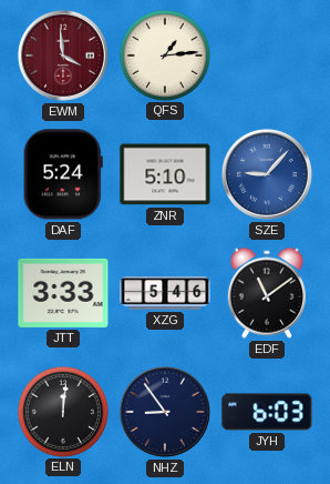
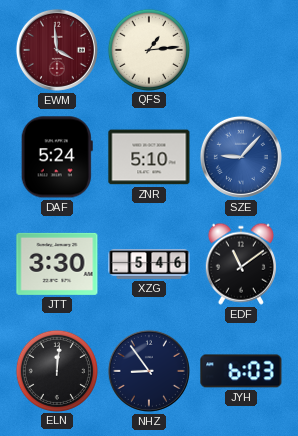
JTT: 3:33 -> 3:30 (57, 264)
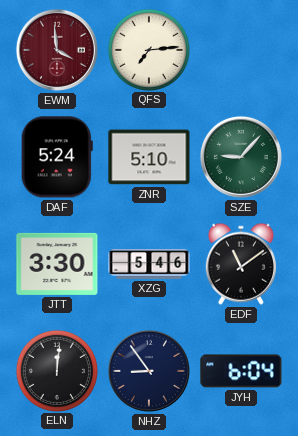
QFS: 1:14 -> 7:14 (148, 49)
SZE dial: blue -> green (241, 157)
JYH: 6:03 -> 6:04 (241, 371)
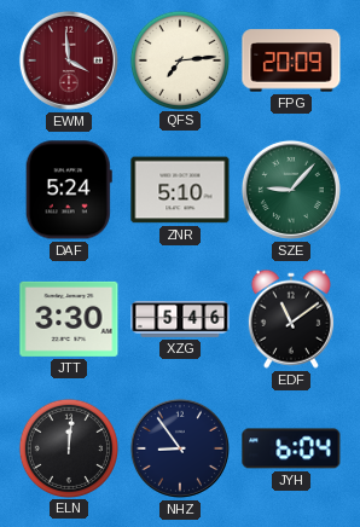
FPG: none -> 20:09 (291, 60)
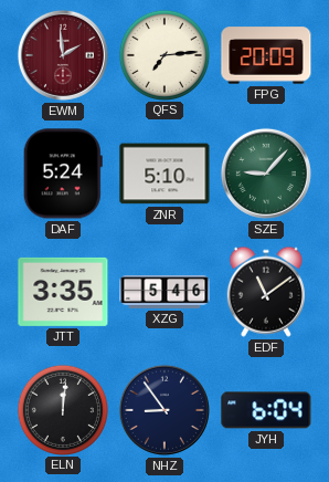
EWM: 3:59 -> 1:59 (63, 55)
JTT: 3:30 -> 3:35 (63, 292)
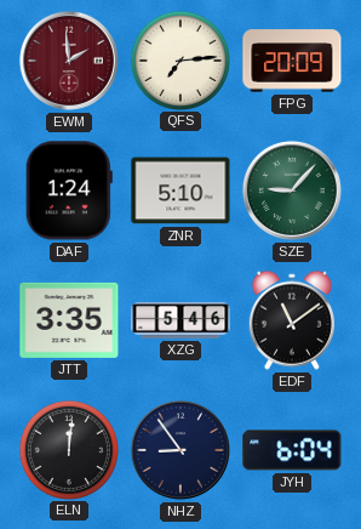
DAF: 5:24 -> 1:24 (69, 190)
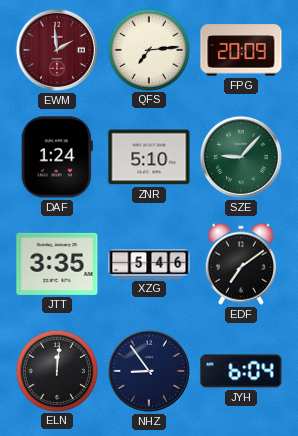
EDF: 11:09 -> 7:09 (241, 264)
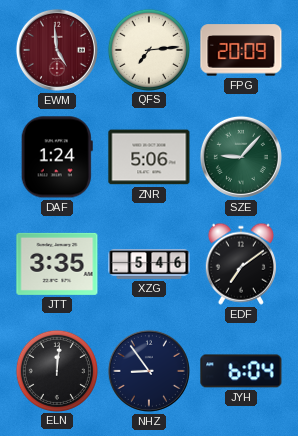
EWM: 1:59 -> 4:59 (57, 50)
ZNR: 5:10 -> 5:06 (149, 157)
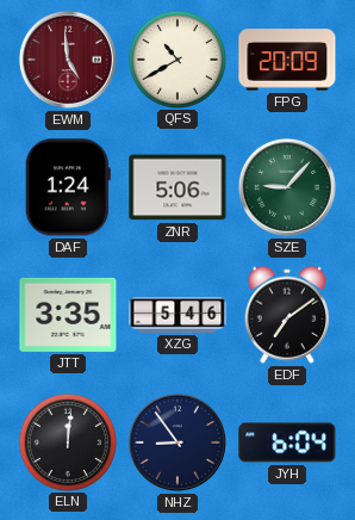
QFS: 7:14 -> 10:40 (176, 58)
